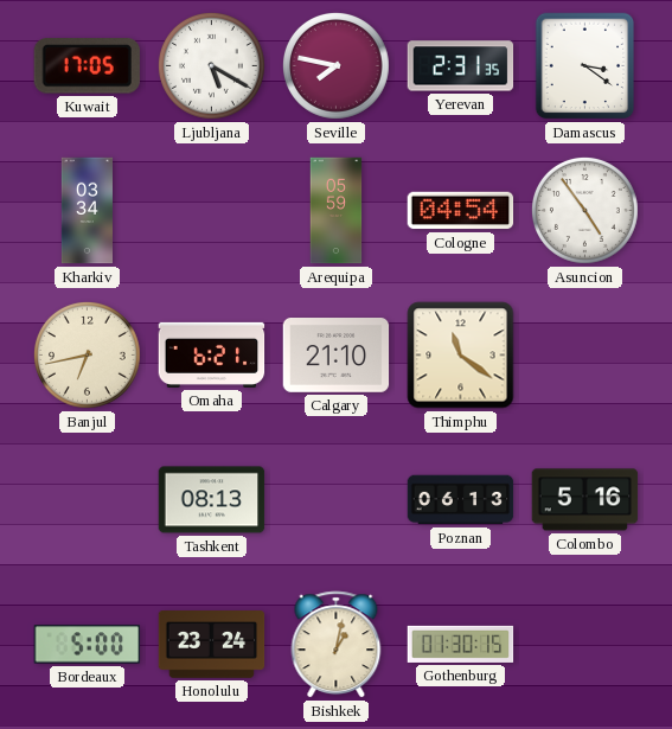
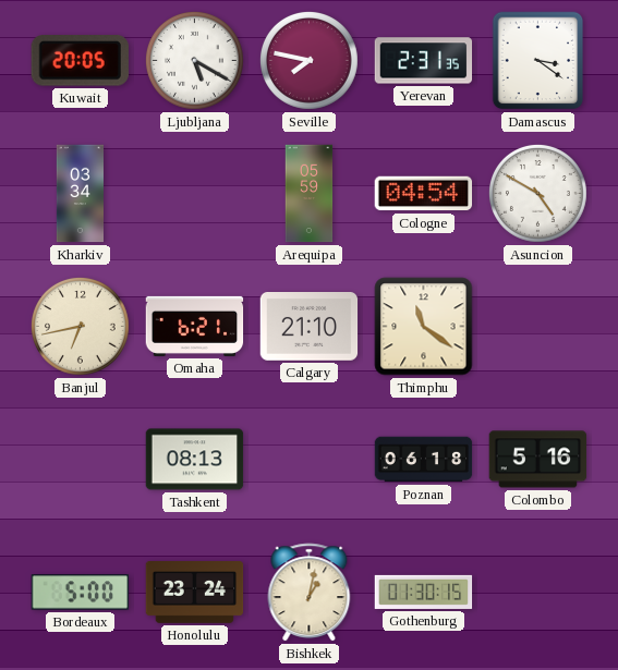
Kuwait: 17:05 -> 20:05 (80, 61)
Asuncion: 4:54 -> 4:50 (537, 193)
Poznan: 06:13 -> 06:18 (424, 460)
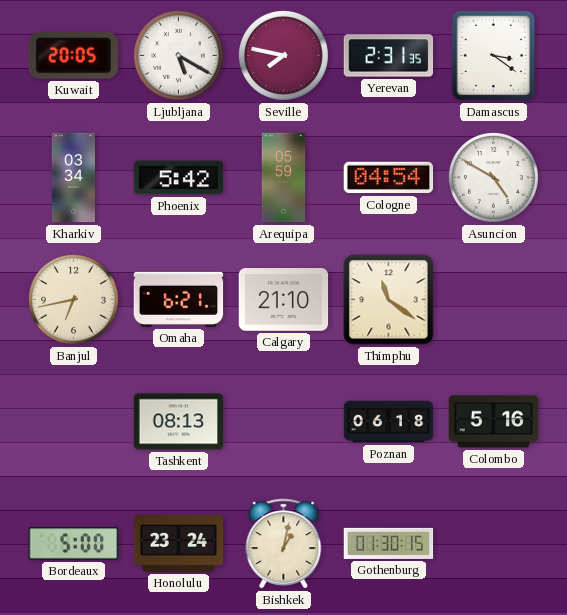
Phoenix: none -> 5:42 (179, 178)
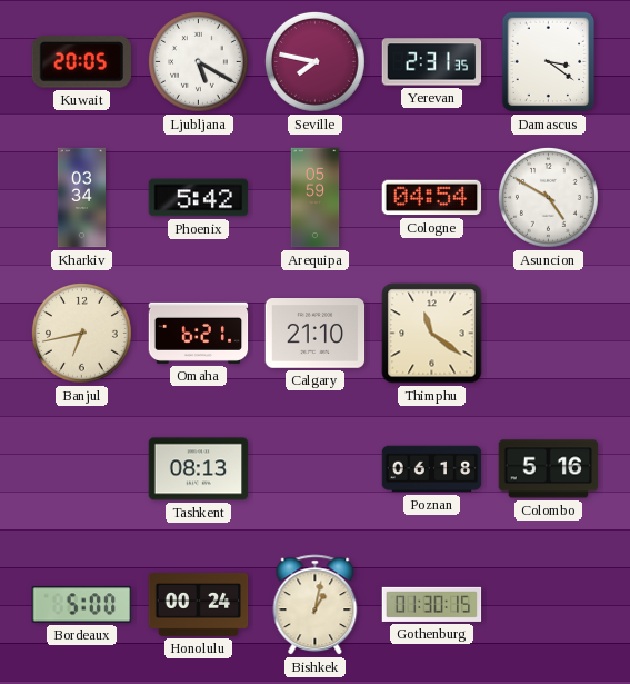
Honolulu: 23:24 -> 00:24 (199, 605)
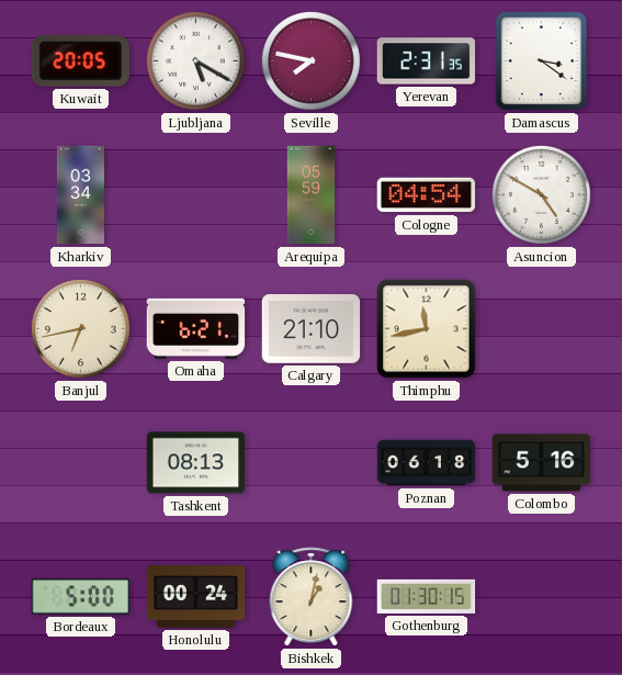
Phoenix: 5:42 -> none (199, 198)
Thimphu: 11:21 -> 11:43 (427, 329)
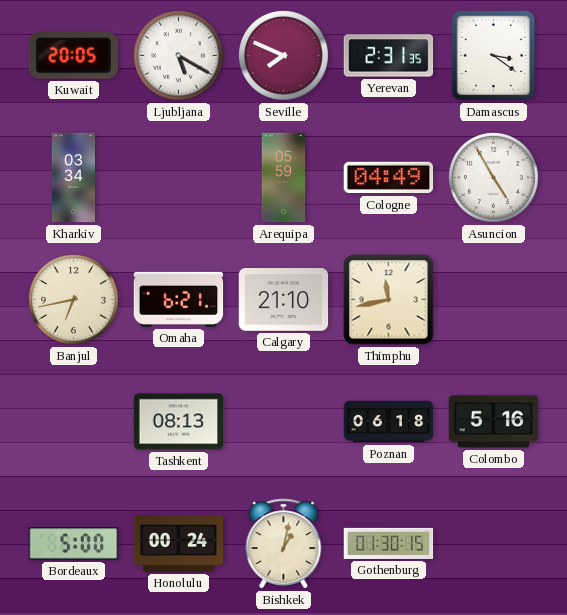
Seville: 7:47 -> 7:49 (283, 55)
Cologne: 04:54 -> 04:49 (389, 178)
Asuncion: 4:50 -> 4:55 (493, 177)
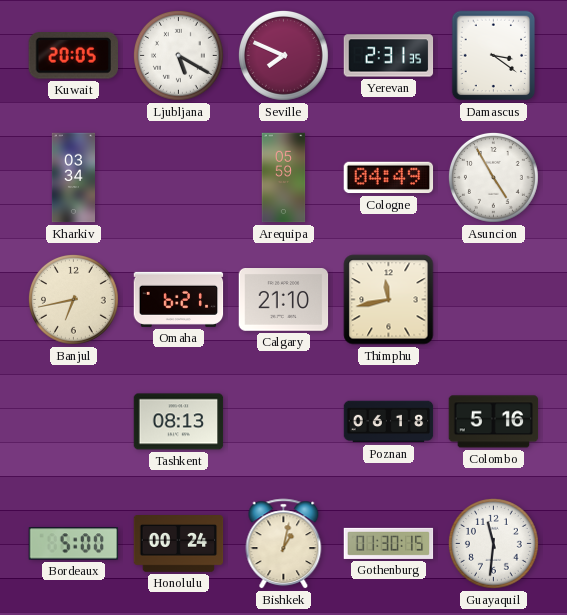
Guayaquil: none -> 11:31 (493, 543)
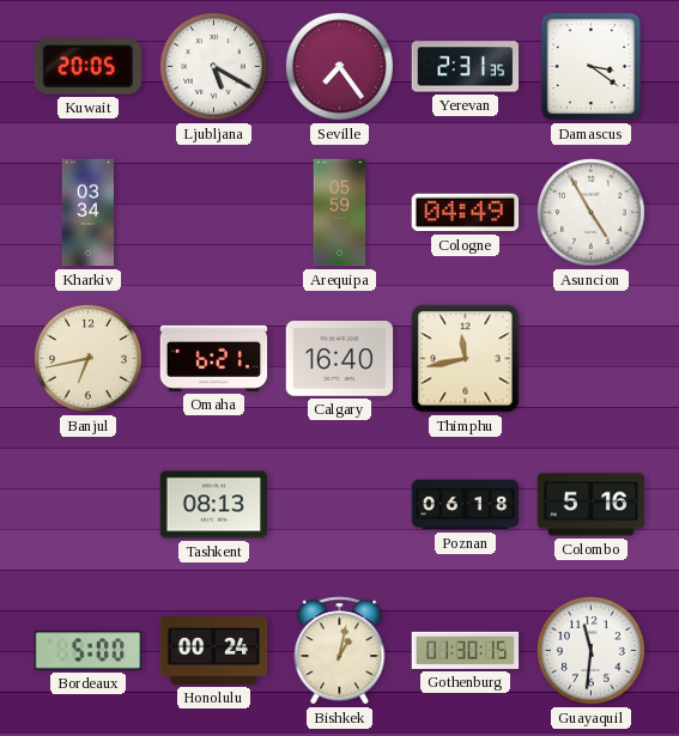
Seville: 7:49 -> 7:24 (339, 66)
Calgary: 21:10 -> 16:40 (340, 359)
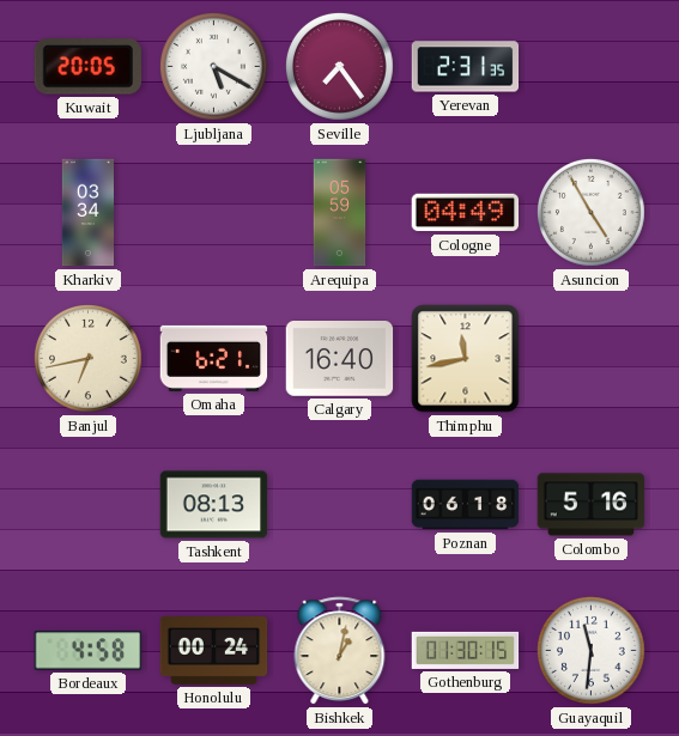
Damascus: 3:21 -> none (592, 67)
Bordeaux: 5:00 -> 4:58 (89, 651)
